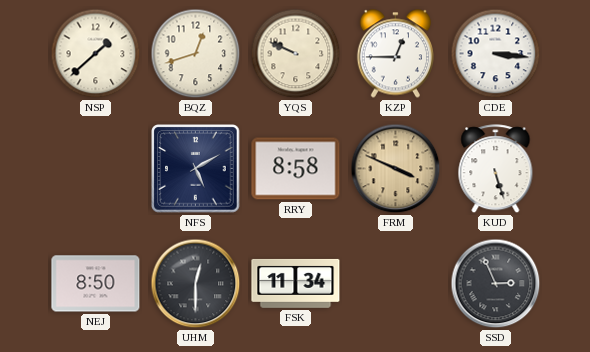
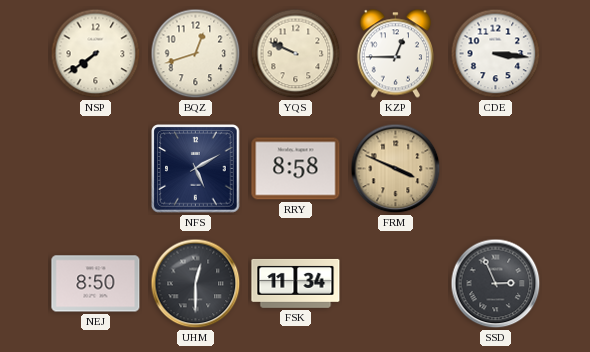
NSP: 1:38 -> 7:39 (96, 54)
KUD: 5:27 -> none (496, 169)
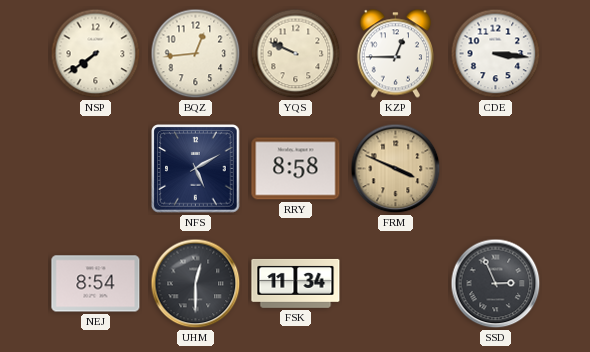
BQZ: 12:42 -> 12:44 (196, 54)
NEJ: 8:50 -> 8:54 (96, 284)
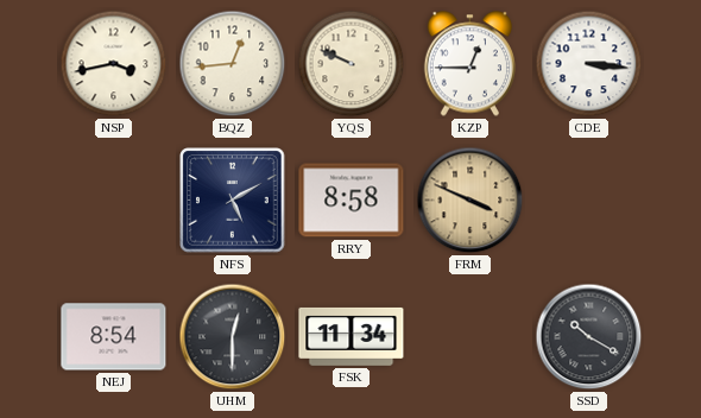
NSP: 7:39 -> 3:43 (114, 64)
SSD: 2:56 -> 10:20 (589, 337)
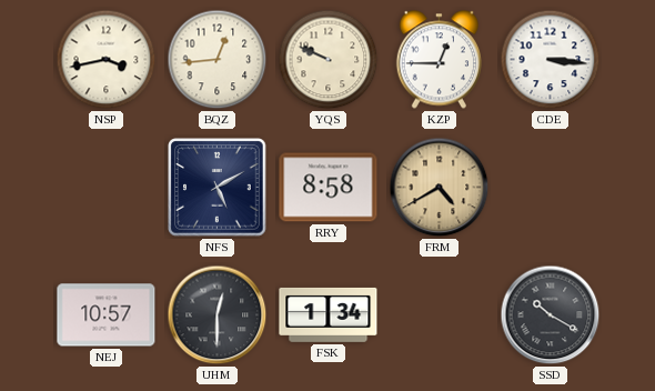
FRM: 3:49 -> 4:40 (440, 188)
NEJ: 8:54 -> 10:57 (107, 315)
FSK: 11:34 -> 1:34 (329, 314)
